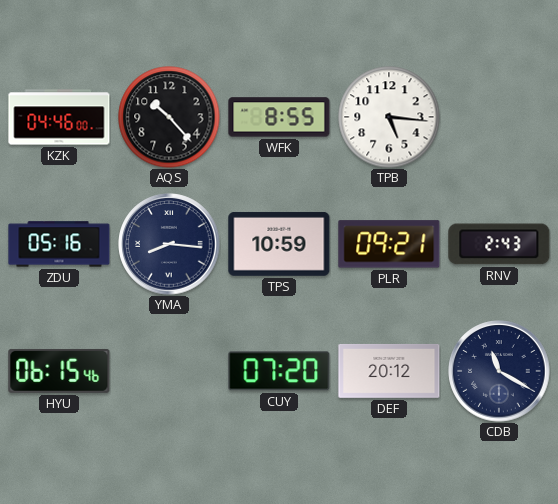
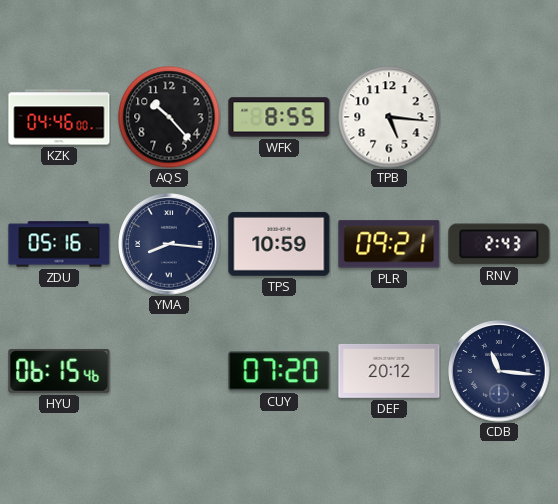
CDB: 11:20 -> 11:16 (499, 371)
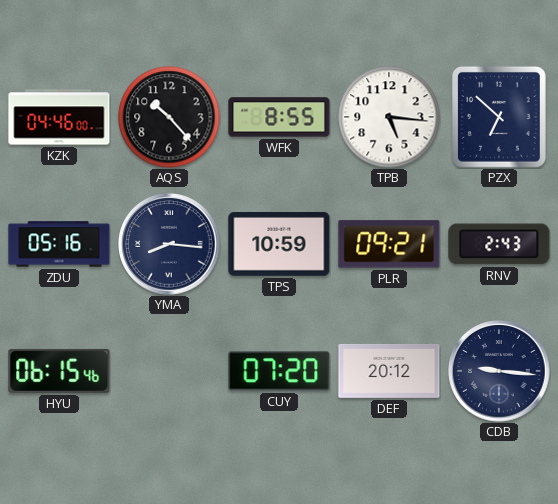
PZX: none -> 6:52 (499, 117)
CDB: 11:16 -> 9:16 (499, 371)
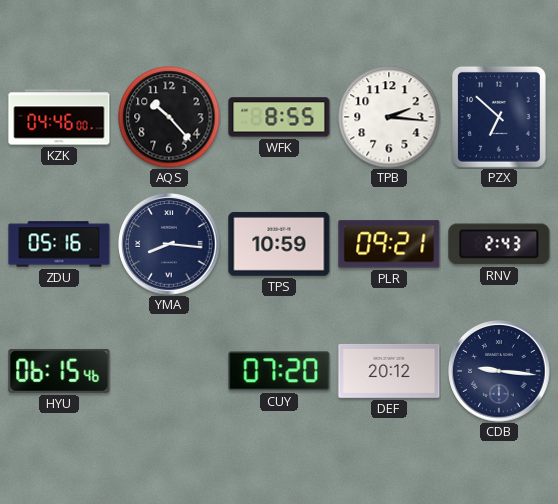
TPB: 5:16 -> 2:16 (389, 117)
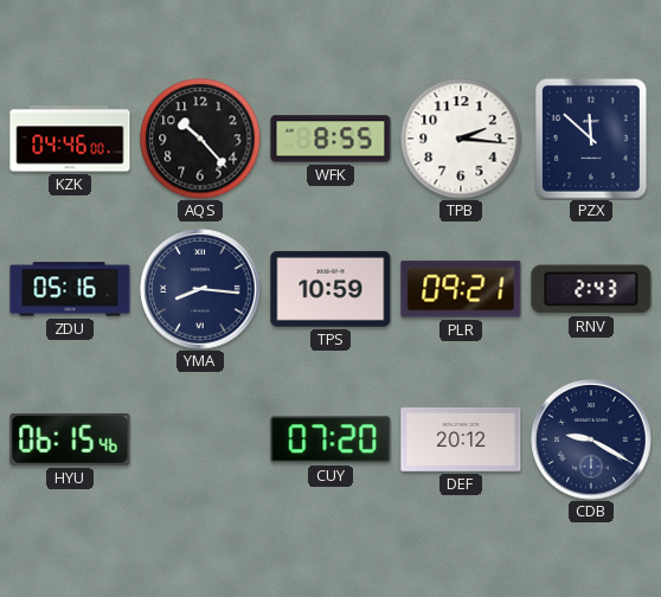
PZX: 6:52 -> 11:52 (591, 139)
CDB: 9:16 -> 9:20 (591, 439)
